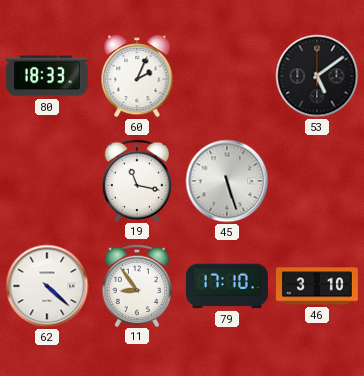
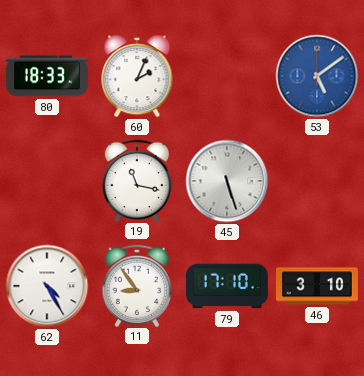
53 dial: black -> blue (317, 76)
62: 4:22 -> 4:25 (47, 286)
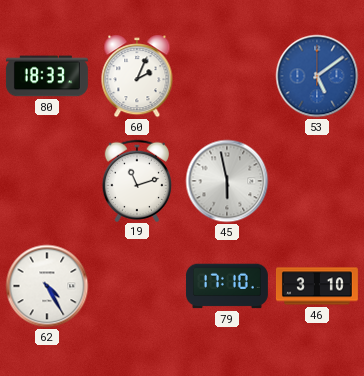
19: 11:17 -> 11:12 (136, 180)
45: 5:27 -> 5:58 (227, 181)
11: 8:54 -> none (136, 285)
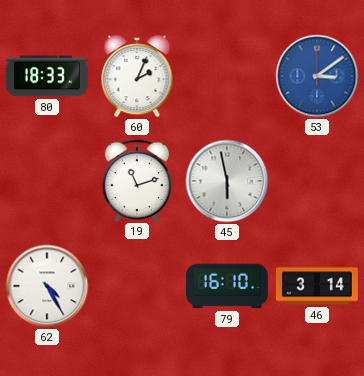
53: 5:09 -> 3:09 (317, 76)
79: 17:10 -> 16:10 (227, 286)
46: 3:10 -> 3:14 (317, 286)
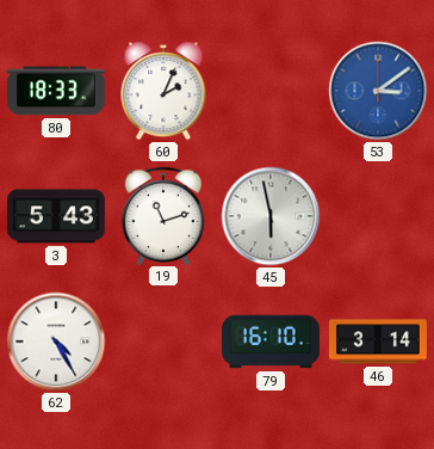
3: none -> 5:43 (56, 216)
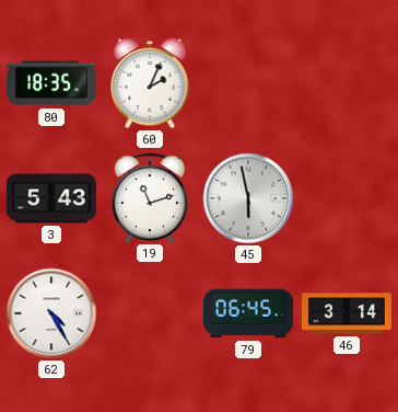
80: 18:33 -> 18:35 (51, 83)
53: 3:09 -> none (378, 91)
79: 16:10 -> 06:45 (248, 313)
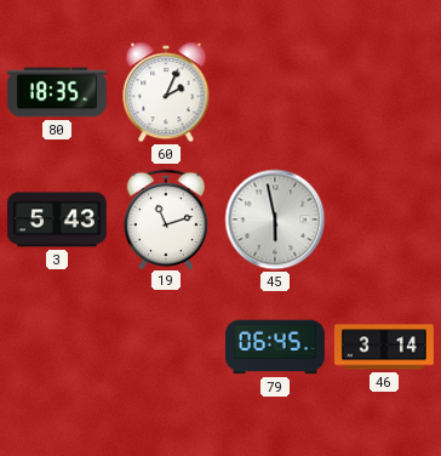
62: 4:25 -> none (51, 313)
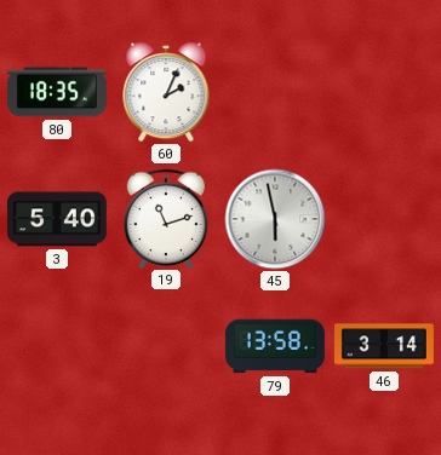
3: 5:43 -> 5:40 (57, 219)
79: 06:45 -> 13:58 (275, 346)
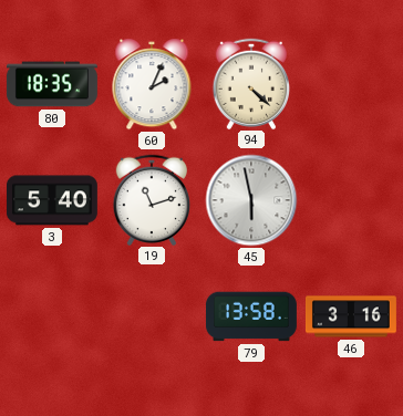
94: none -> 4:22 (250, 83)
46: 3:14 -> 3:16 (351, 316)
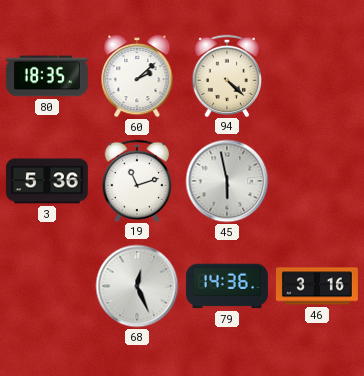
60: 2:04 -> 2:08 (137, 76)
3: 5:40 -> 5:36 (47, 181)
68: none -> 12:26 (137, 286)
79: 13:58 -> 14:36 (227, 286)
